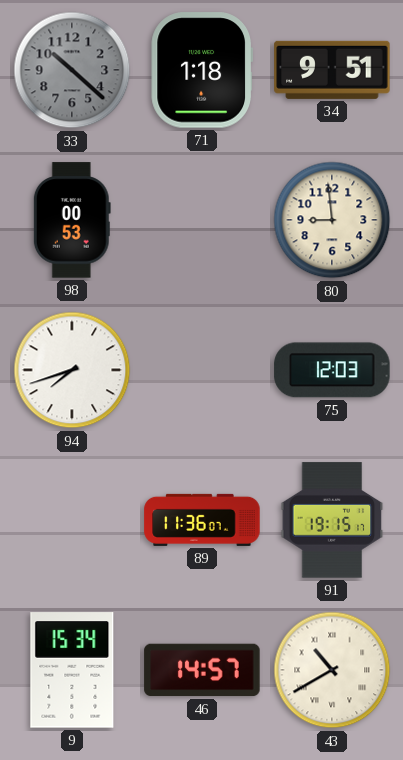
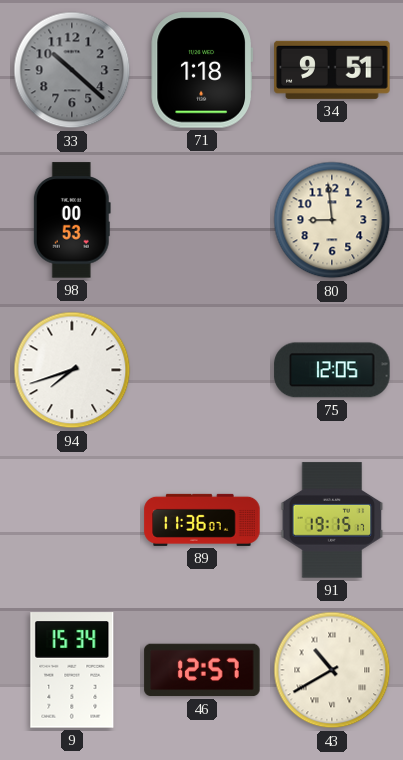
75: 12:03 -> 12:05 (332, 370)
46: 14:57 -> 12:57 (202, 670)
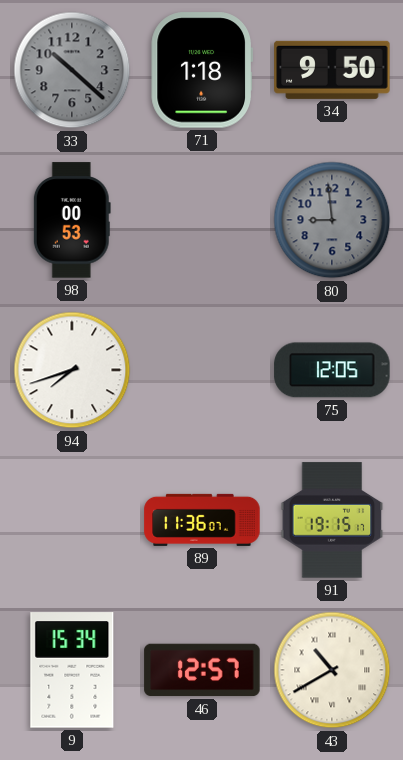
34: 9:51 -> 9:50 (332, 70)
80 dial: cream -> grey (332, 220)
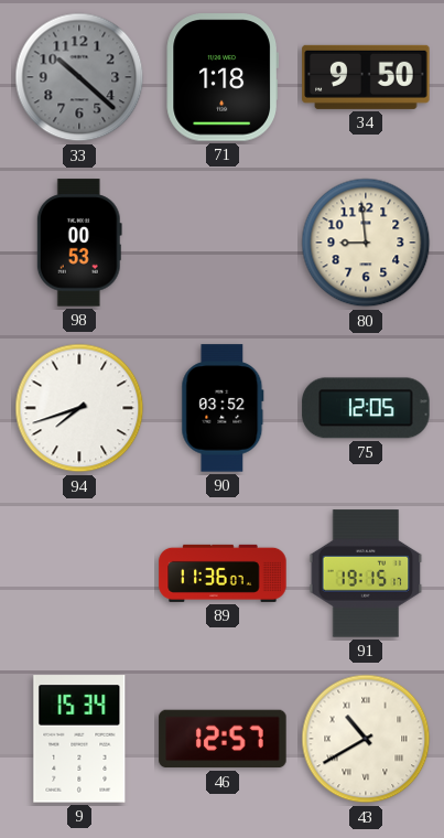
80 dial: grey -> cream (366, 243)
90: none -> 03:52 (223, 408)
